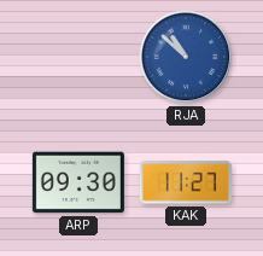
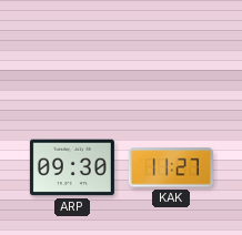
RJA: 10:52 -> none (186, 57)
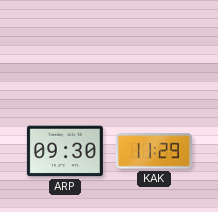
KAK: 11:27 -> 11:29 (154, 151)
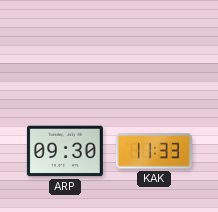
KAK: 11:29 -> 11:33 (154, 151)
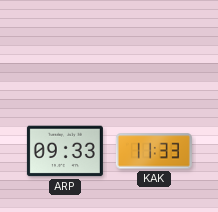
ARP: 09:30 -> 09:33 (65, 151)
